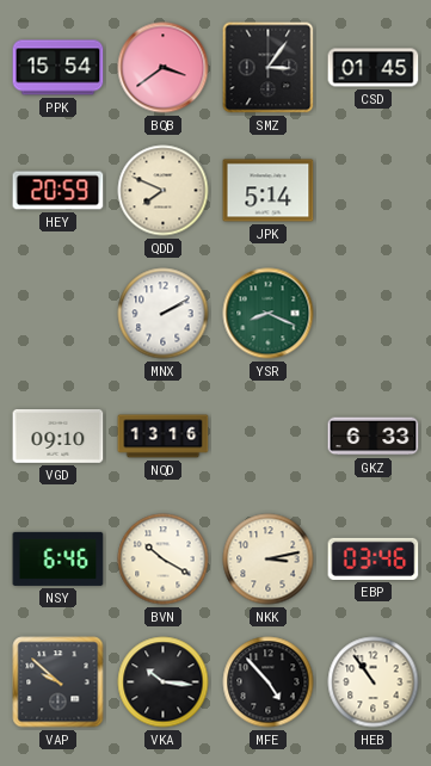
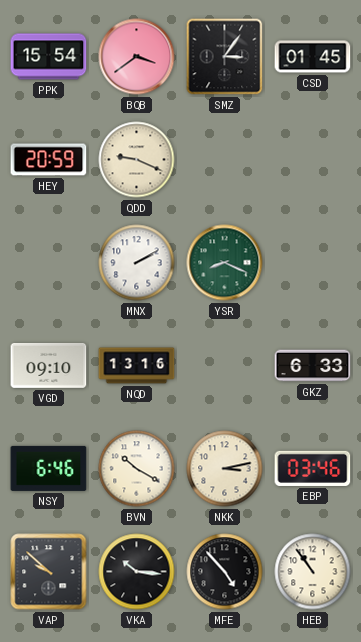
QDD: 7:49 -> 9:19 (137, 160)
JPK: 5:14 -> none (269, 191)
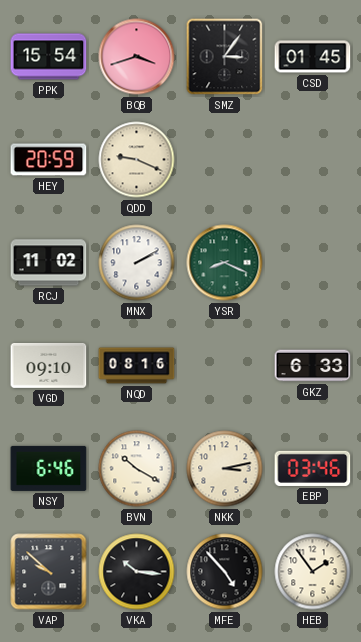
BQB: 3:39 -> 3:42 (137, 57)
RCJ: none -> 11:02 (49, 263)
NQD: 13:16 -> 08:16 (137, 366)
HEB: 10:54 -> 1:54 (313, 572)
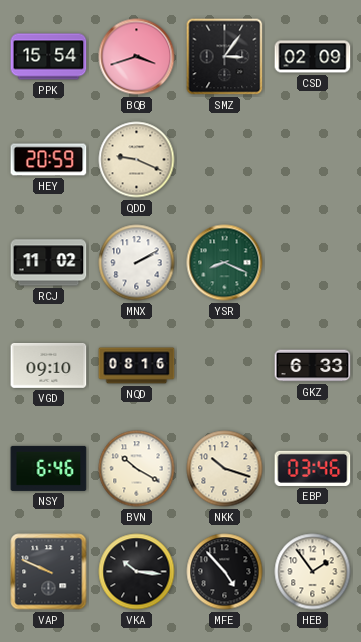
CSD: 01:45 -> 02:09 (313, 57)
NKK: 3:13 -> 10:18 (225, 469)
VAP: 9:52 -> 9:49 (49, 572)
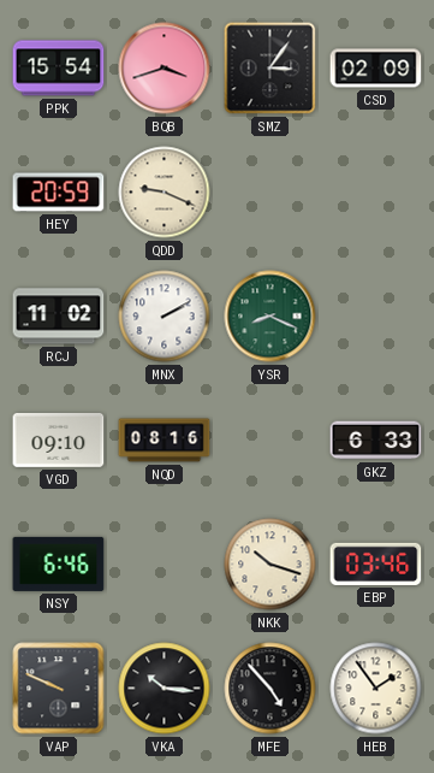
BVN: 10:20 -> none (137, 469)
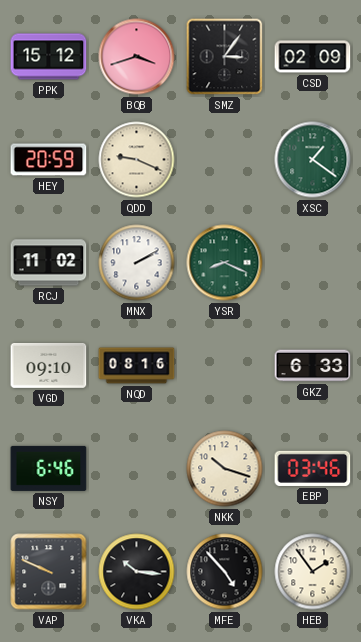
PPK: 15:54 -> 15:12 (49, 57)
XSC: none -> 1:21 (313, 160)
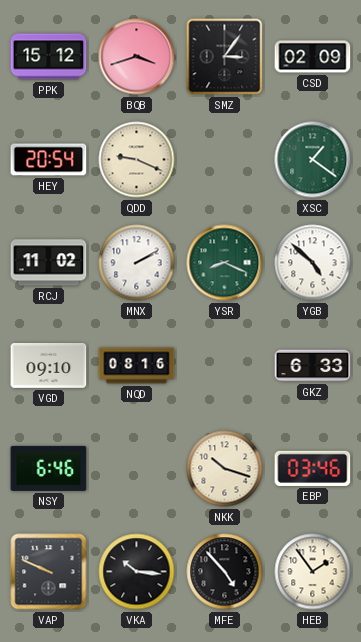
HEY: 20:59 -> 20:54 (49, 160)
YGB: none -> 4:52 (313, 263)
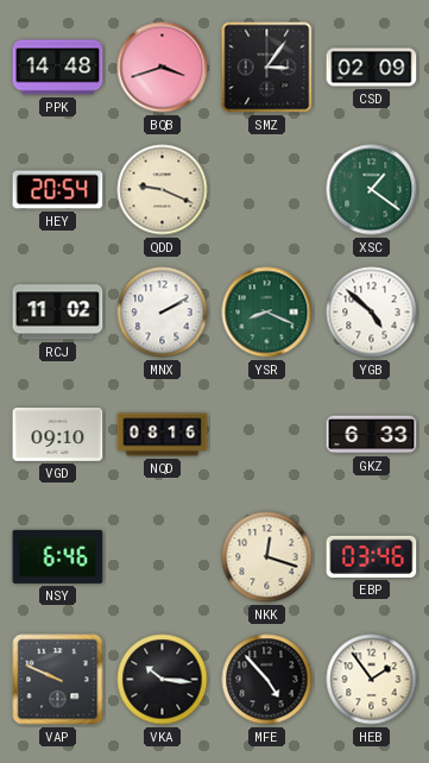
PPK: 15:12 -> 14:48 (58, 68)
NKK: 10:18 -> 12:18 (267, 557)
